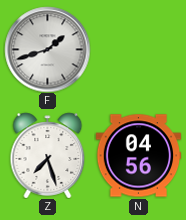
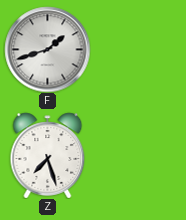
N: 04:56 -> none (138, 156)
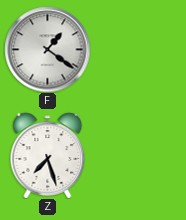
F: 1:42 -> 1:21 (47, 49)
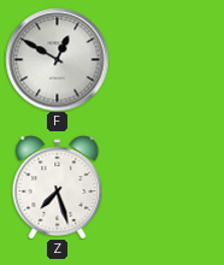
F: 1:21 -> 12:50 (57, 59)
